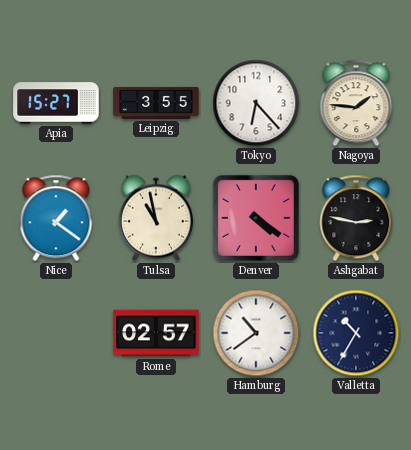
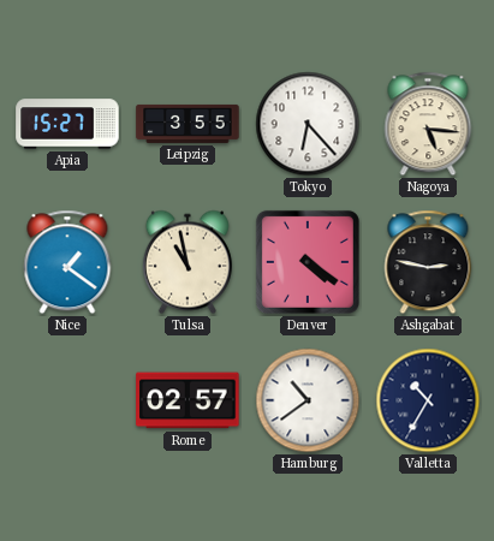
Nagoya: 1:46 -> 5:16 (428, 124)
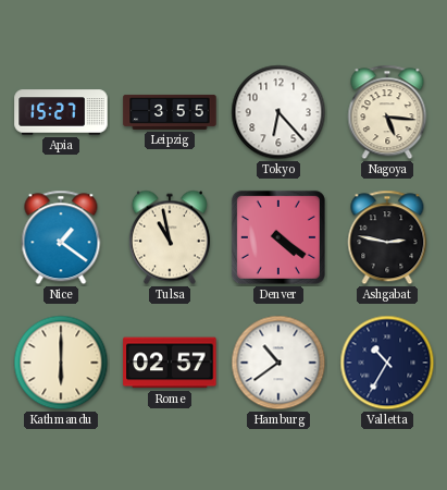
Kathmandu: none -> 6:00 (61, 363)
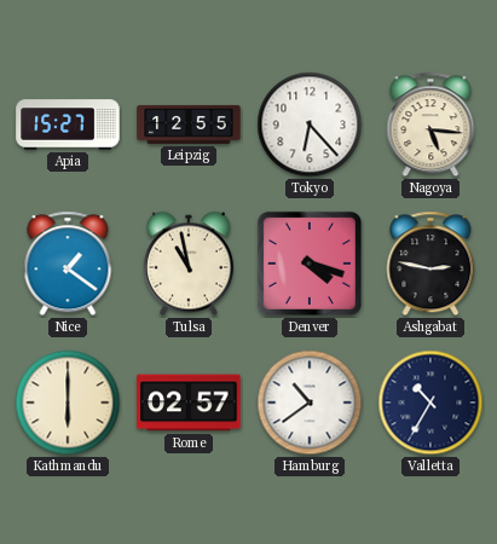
Leipzig: 3:55 -> 12:55 (189, 125)
Denver: 4:21 -> 4:18 (310, 264)
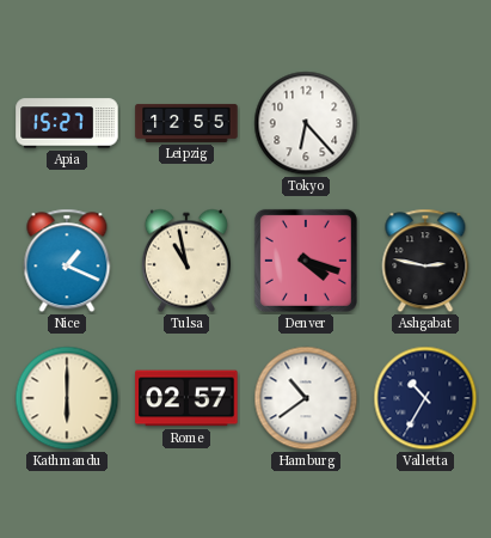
Nagoya: 5:16 -> none (430, 125)
Nice: 1:21 -> 1:19 (67, 261)
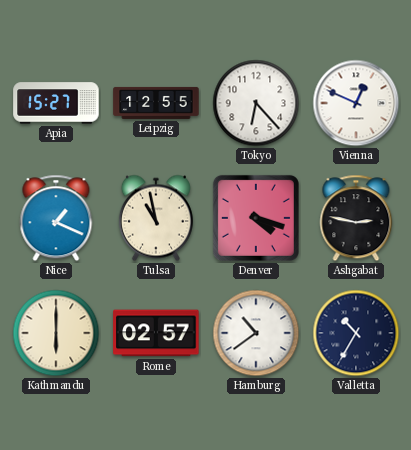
Vienna: none -> 12:49 (356, 103)
